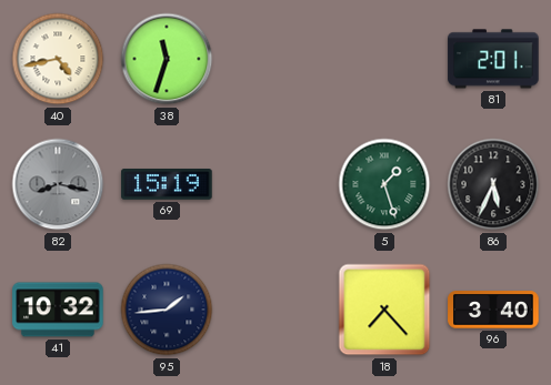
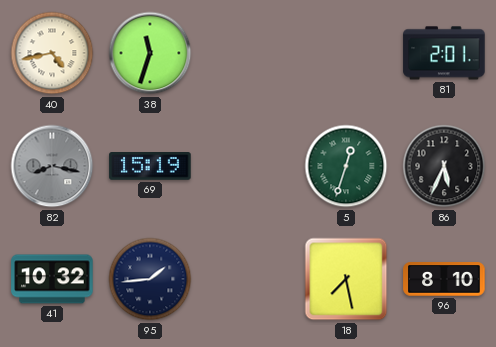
5: 1:27 -> 12:33 (346, 166)
18: 7:23 -> 7:28 (346, 279)
96: 3:40 -> 8:10 (444, 279)
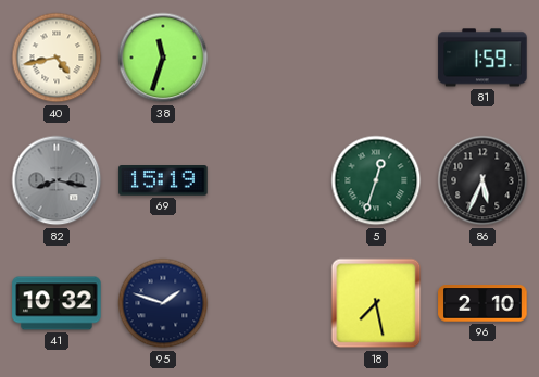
81: 2:01 -> 1:59 (482, 58)
95: 1:44 -> 1:48 (163, 303)
96: 8:10 -> 2:10 (482, 303)
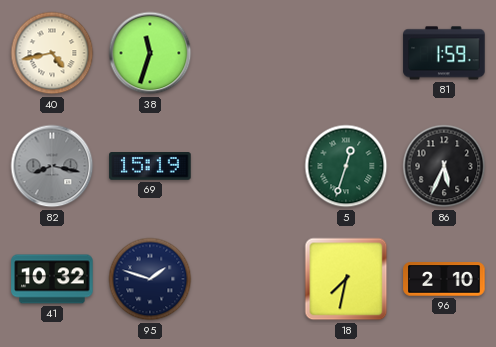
18: 7:28 -> 7:32 (346, 279)
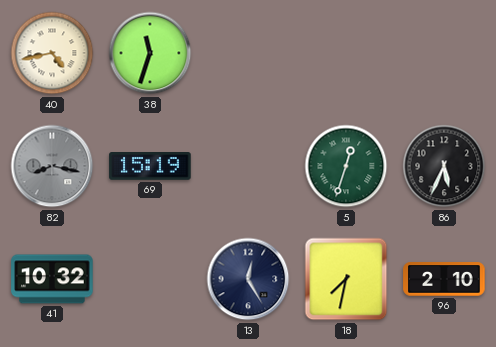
81: 1:59 -> none (444, 53)
95: 1:48 -> none (150, 279)
13: none -> 12:25 (248, 279)
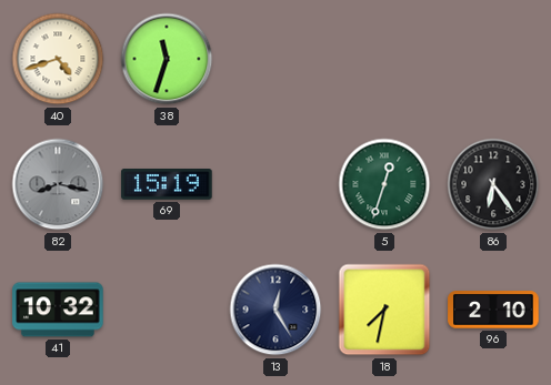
40: 4:43 -> 4:42 (58, 59)
86: 5:34 -> 6:24 (493, 184)
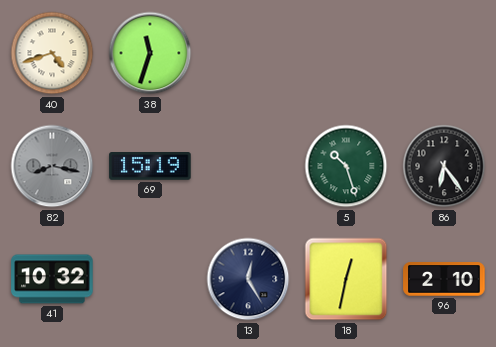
5: 12:33 -> 10:27 (346, 166)
18: 7:32 -> 12:32 (346, 279)
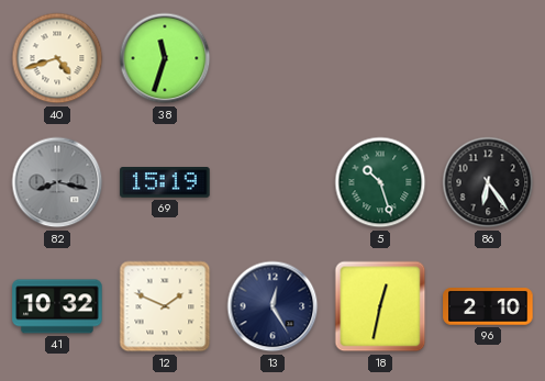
12: none -> 1:49 (165, 306)
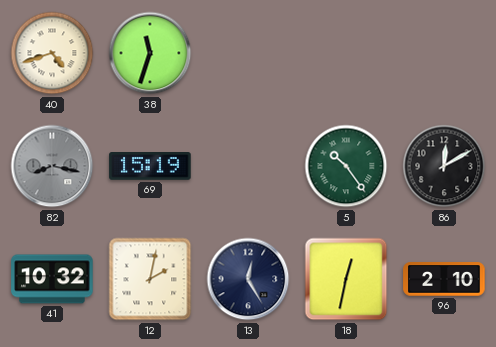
5: 10:27 -> 10:24 (346, 166)
86: 6:24 -> 12:10 (444, 166)
12: 1:49 -> 2:02 (150, 279)
